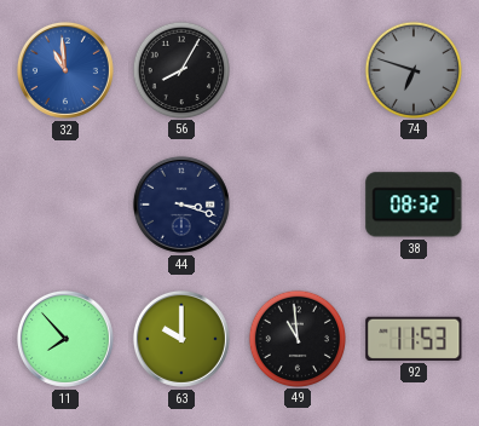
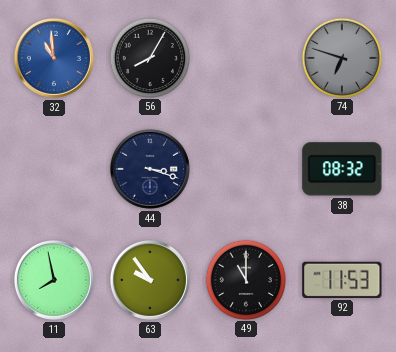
11: 7:53 -> 7:58 (54, 280)
63: 10:00 -> 9:54 (150, 280)
49: 10:59 -> 11:00 (245, 279)
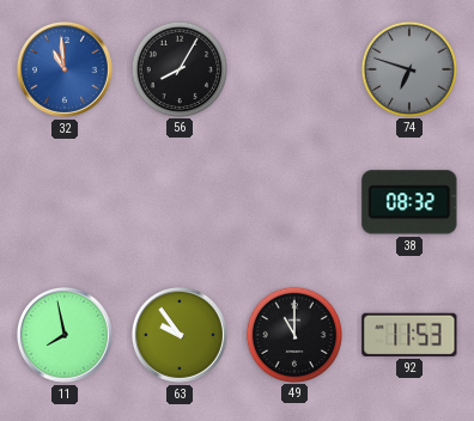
44: 3:18 -> none (150, 169)
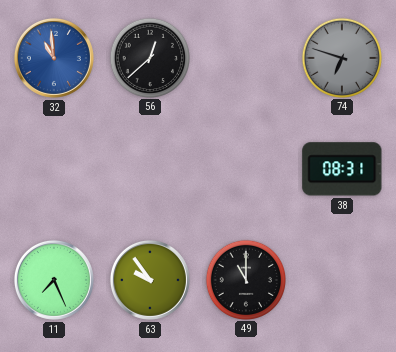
56: 8:05 -> 12:38 (149, 57)
38: 08:32 -> 08:31 (342, 169)
11: 7:58 -> 7:26 (54, 280)
92: 11:53 -> none (409, 335)
